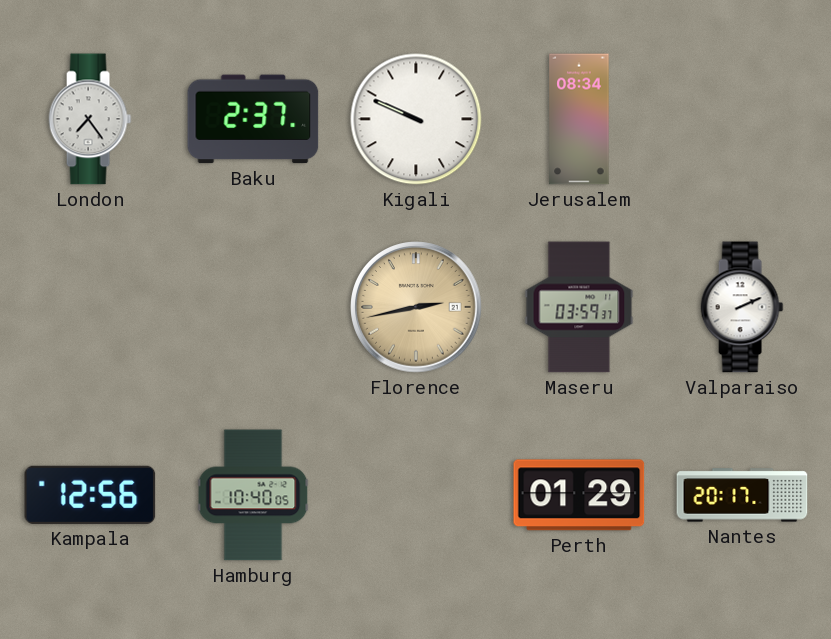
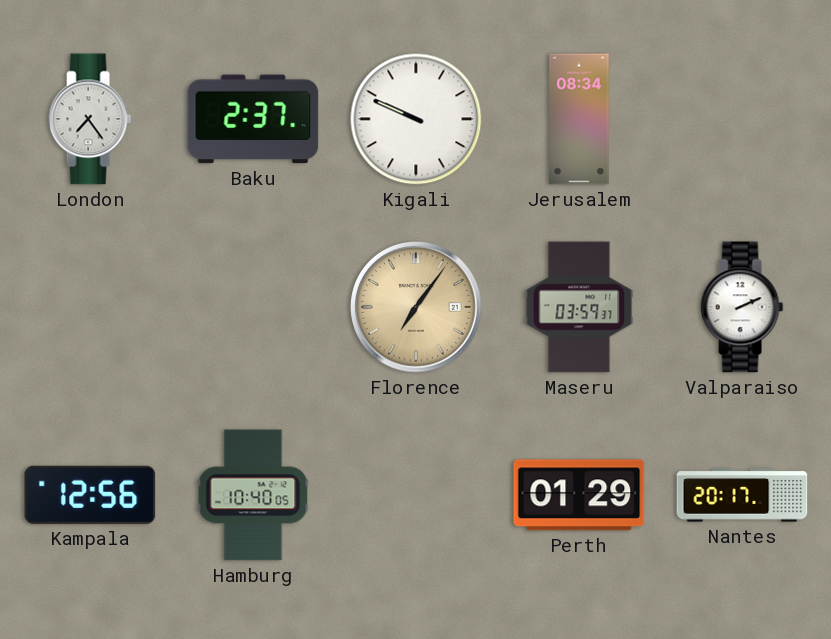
Florence: 2:43 -> 7:06 (417, 308)
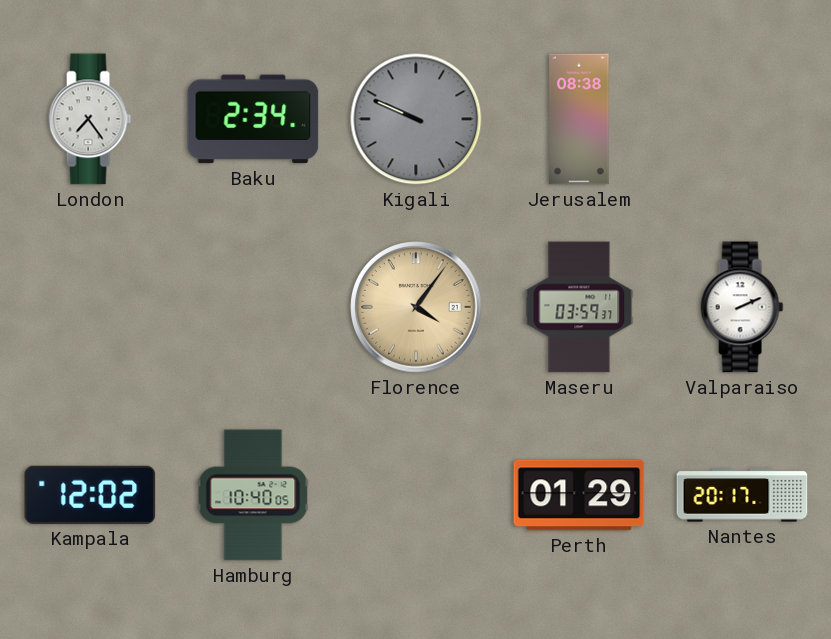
Baku: 2:37 -> 2:34 (253, 119)
Kigali dial: white -> grey (416, 119)
Jerusalem: 08:34 -> 08:38 (579, 119)
Florence: 7:06 -> 4:06 (417, 308)
Kampala: 12:56 -> 12:02 (90, 495)
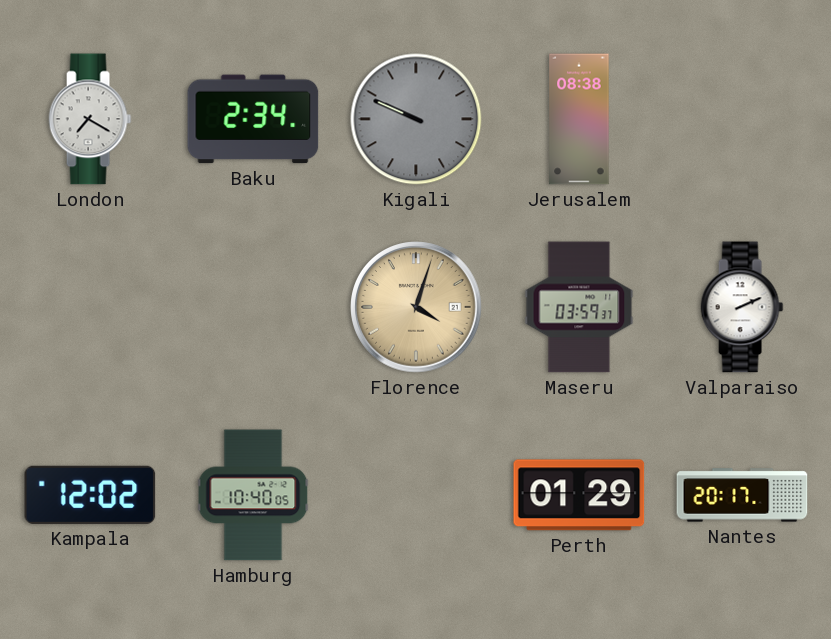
London: 7:24 -> 7:20 (90, 119)
Florence: 4:06 -> 4:03 (417, 308)
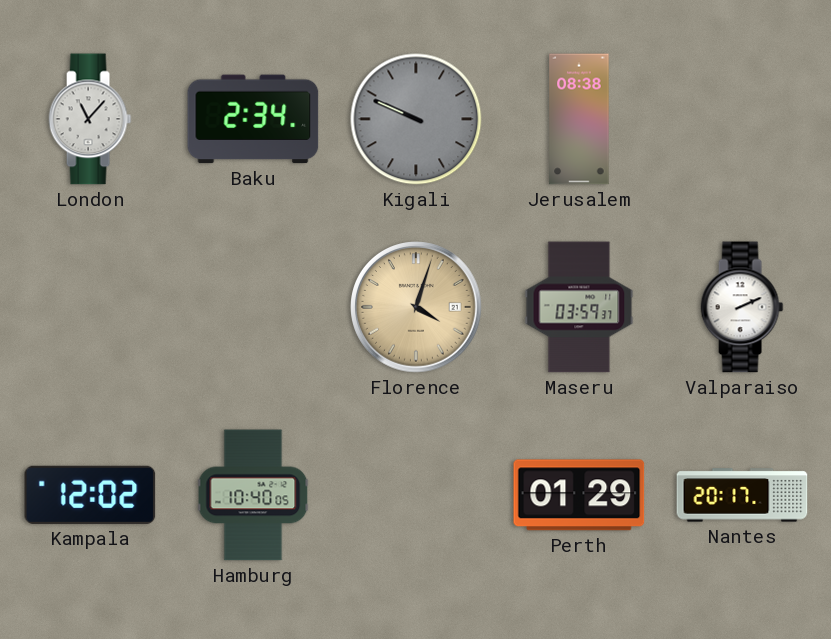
London: 7:20 -> 11:07 (90, 119)
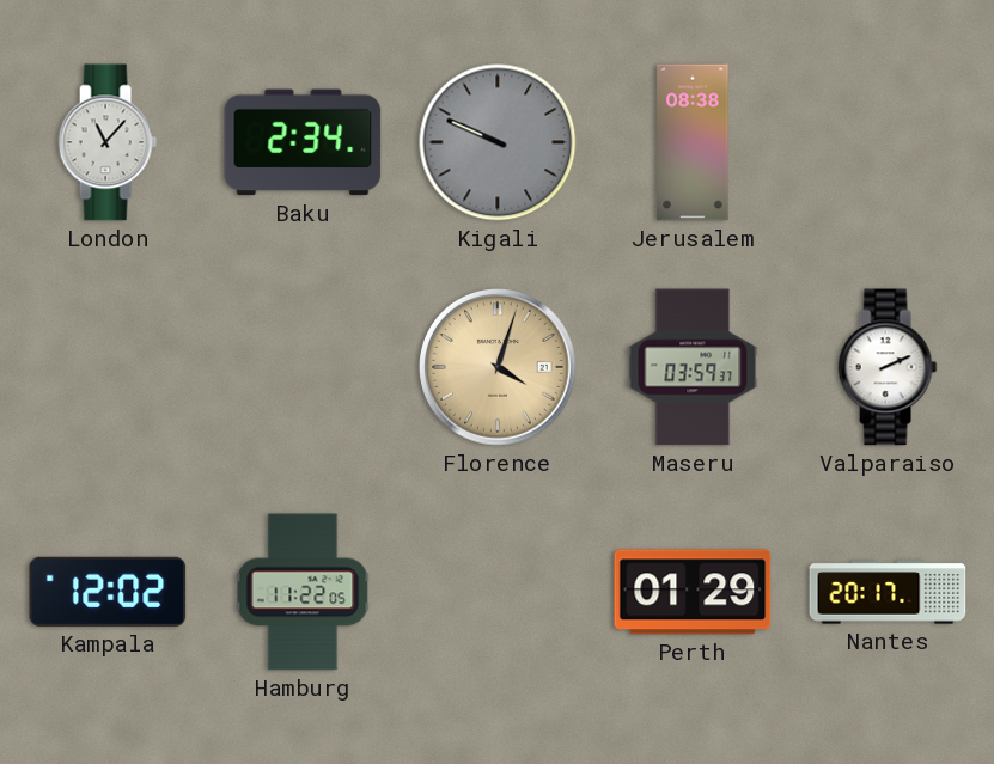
Hamburg: 10:40 -> 11:22 (303, 592)
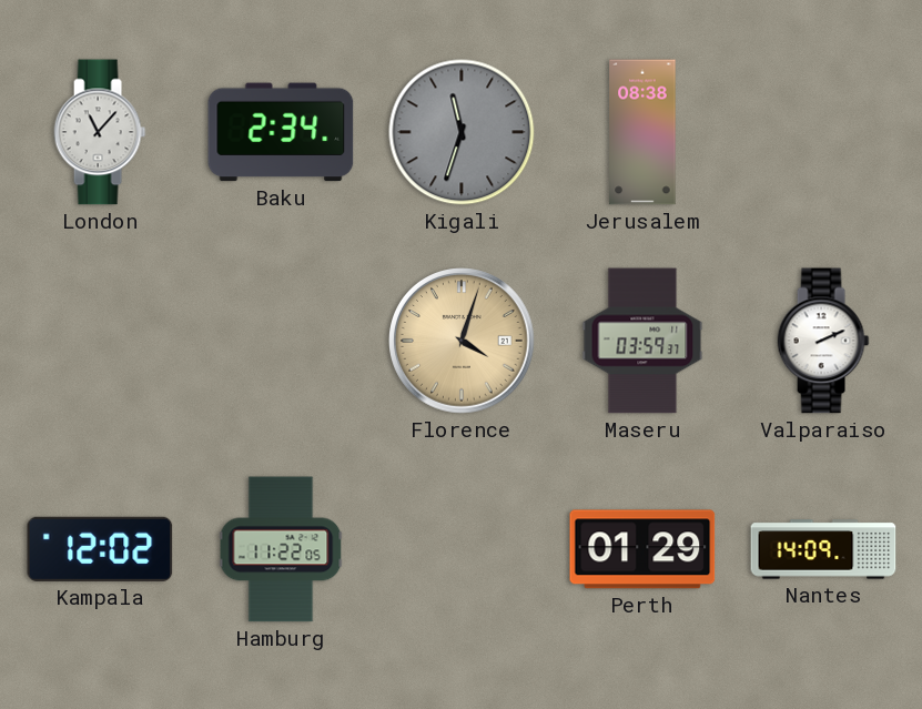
Kigali: 9:49 -> 11:33 (462, 132)
Nantes: 20:17 -> 14:09 (823, 549)
